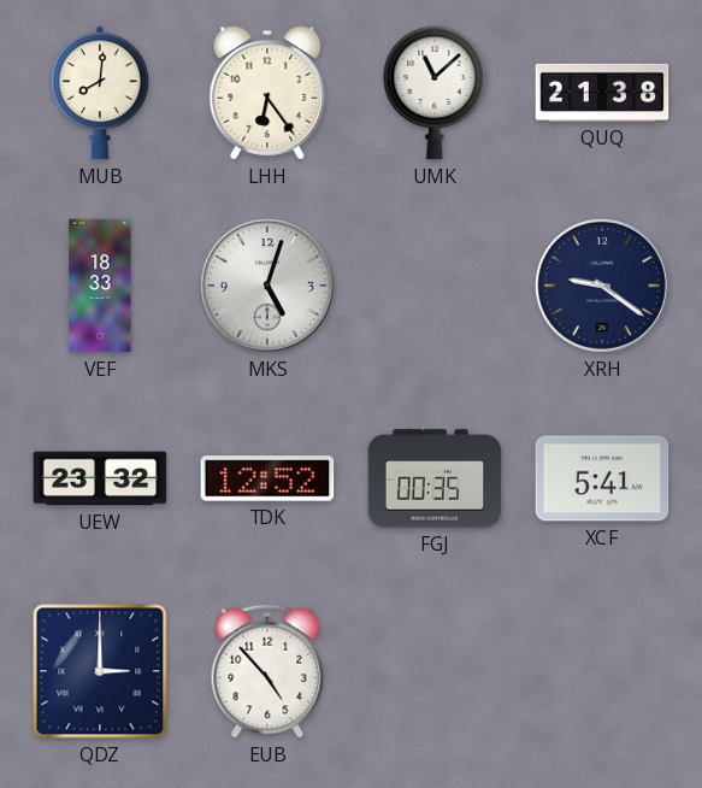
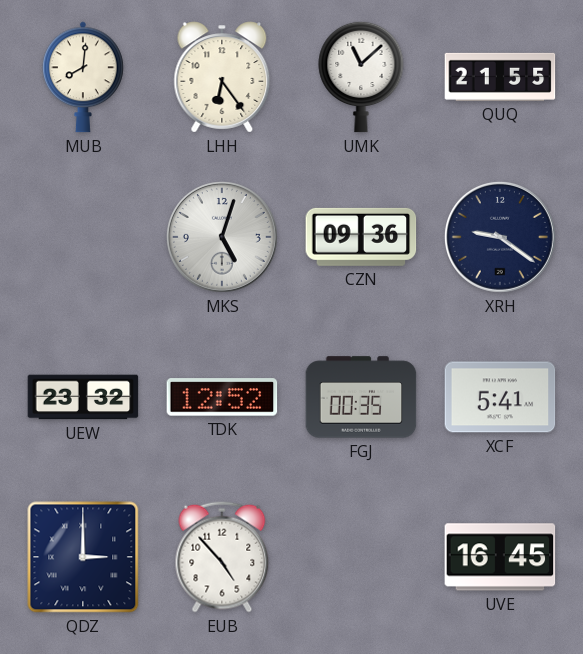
QUQ: 21:38 -> 21:55 (500, 77)
VEF: 18:33 -> none (100, 286)
CZN: none -> 09:36 (361, 237)
UVE: none -> 16:45 (500, 557)
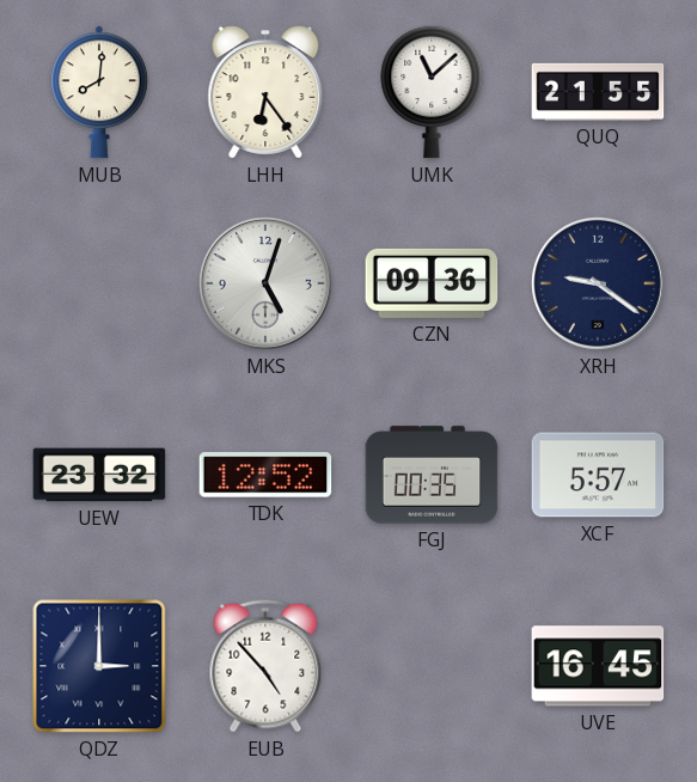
XCF: 5:41 -> 5:57 (598, 475)
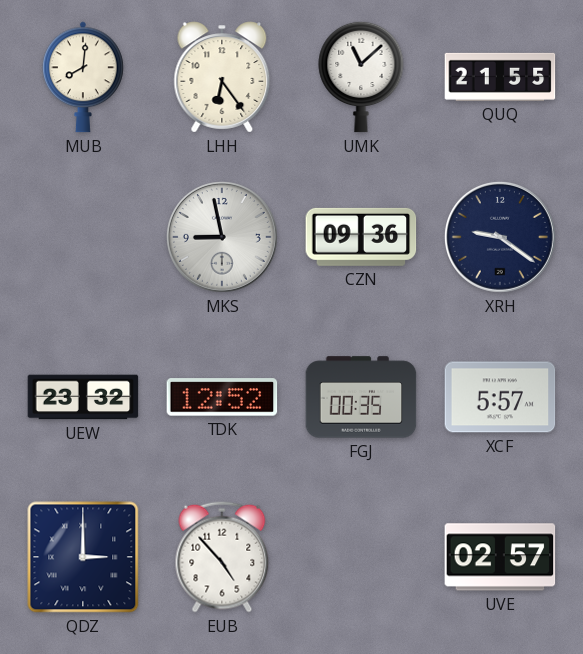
MKS: 5:03 -> 8:58 (222, 237)
UVE: 16:45 -> 02:57 (500, 557)
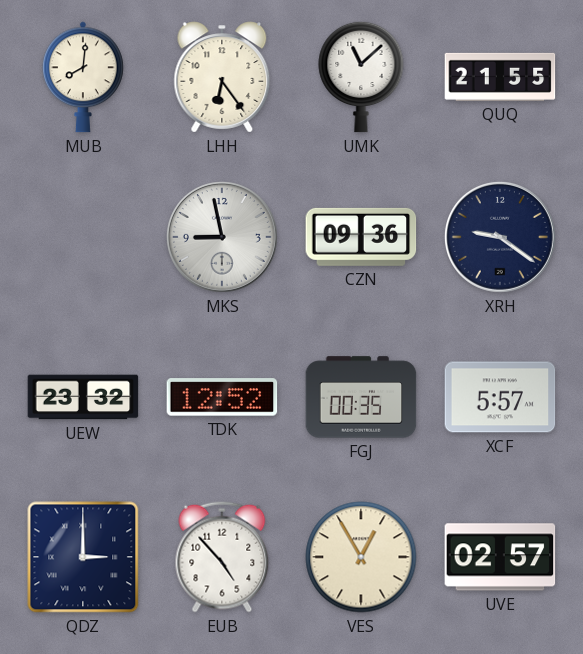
VES: none -> 12:55 (361, 557)
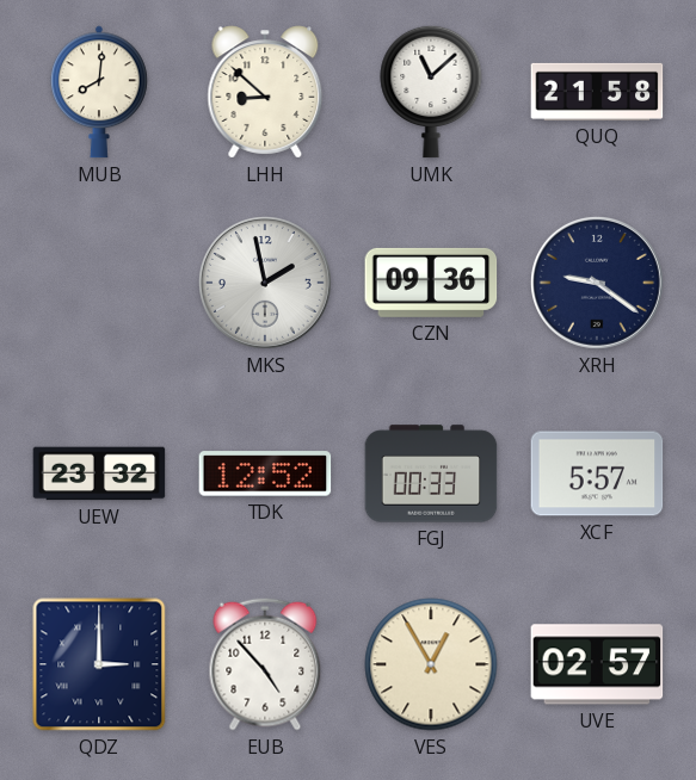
LHH: 6:24 -> 8:52 (265, 92)
QUQ: 21:55 -> 21:58 (597, 92)
MKS: 8:58 -> 1:58 (265, 283)
FGJ: 00:35 -> 00:33 (431, 473)
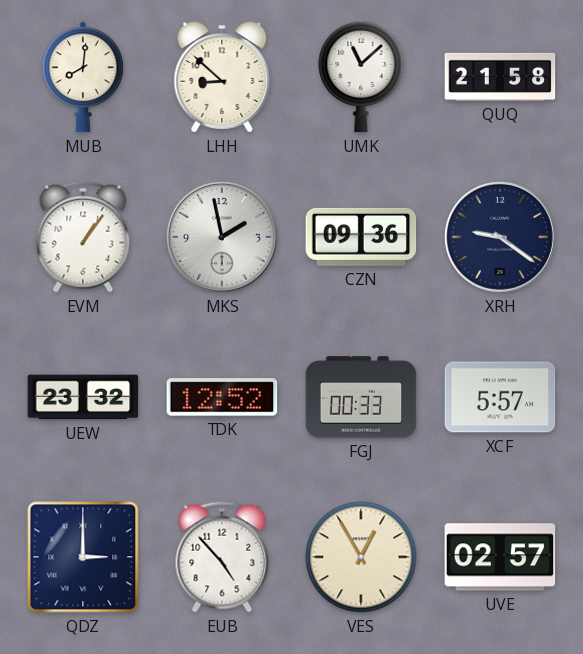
EVM: none -> 1:06 (83, 237)
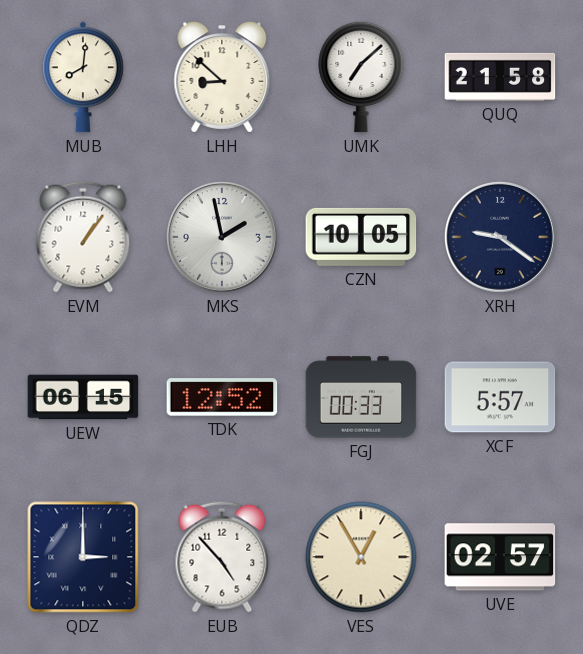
UMK: 11:08 -> 7:08 (361, 77)
CZN: 09:36 -> 10:05 (361, 237)
UEW: 23:32 -> 06:15 (83, 397)
